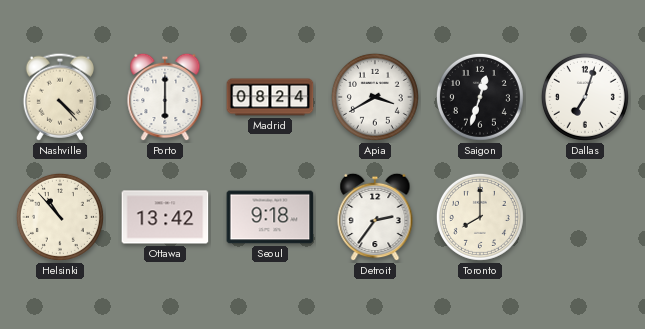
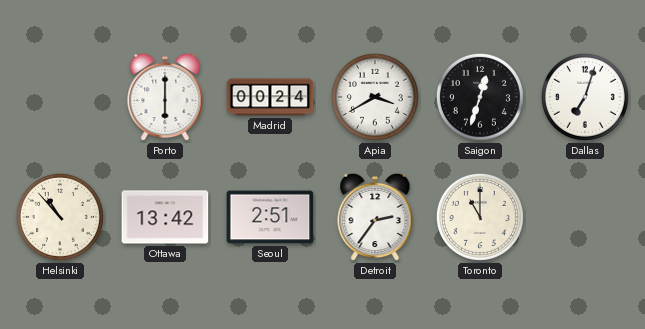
Nashville: 4:23 -> none (60, 97)
Madrid: 08:24 -> 00:24 (270, 97)
Seoul: 9:18 -> 2:51 (270, 217)
Toronto: 8:00 -> 11:00 (480, 217)
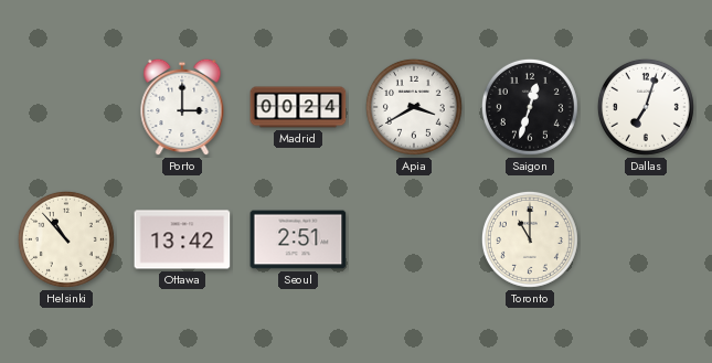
Porto: 6:00 -> 3:00 (182, 107)
Detroit: 2:36 -> none (375, 217)
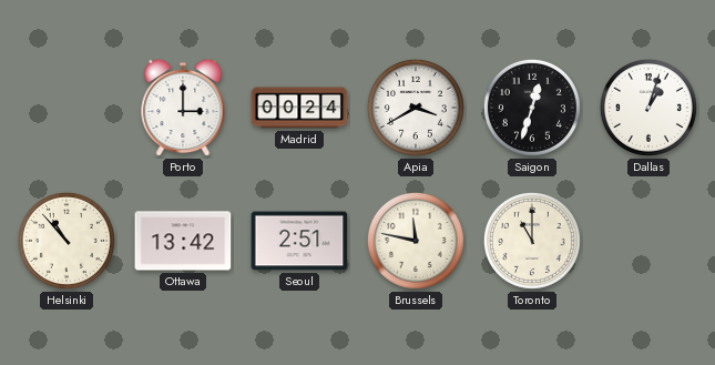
Dallas: 7:03 -> 1:03 (648, 108)
Brussels: none -> 11:47 (416, 241)
